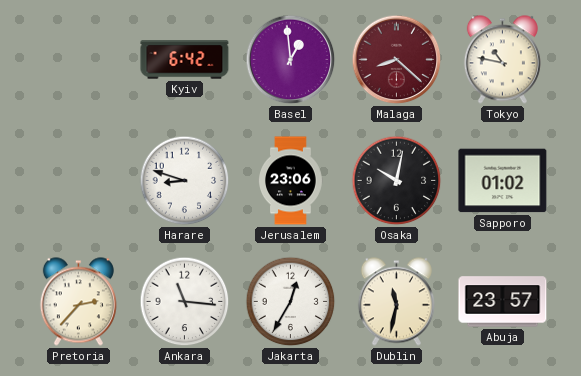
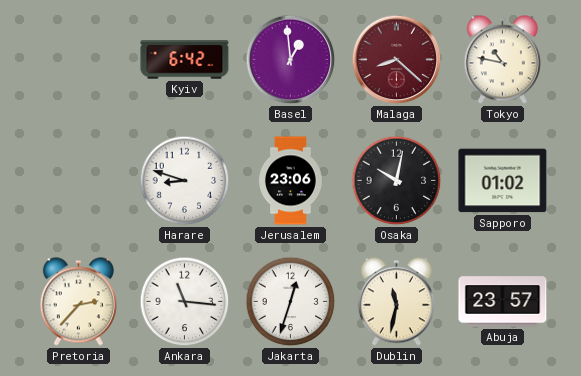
Jakarta: 12:35 -> 12:33 (291, 302)
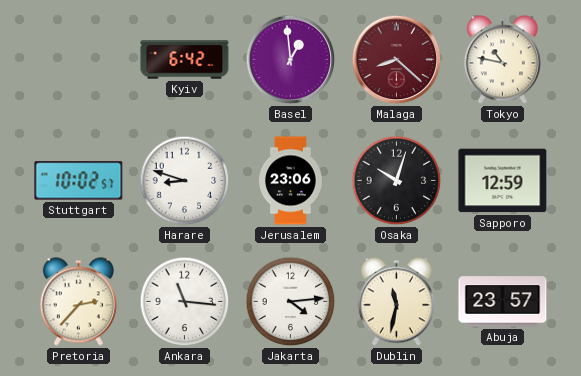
Stuttgart: none -> 10:02 (79, 181)
Osaka: 10:02 -> 10:03 (397, 181)
Sapporo: 01:02 -> 12:59 (503, 181)
Jakarta: 12:33 -> 4:14 (291, 302)
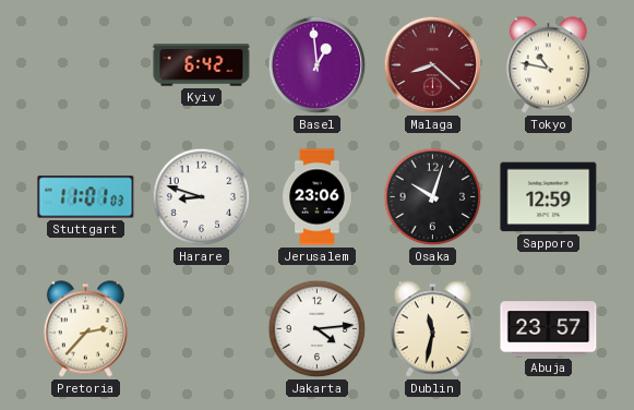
Stuttgart: 10:02 -> 11:01 (86, 197)
Ankara: 11:16 -> none (185, 302)
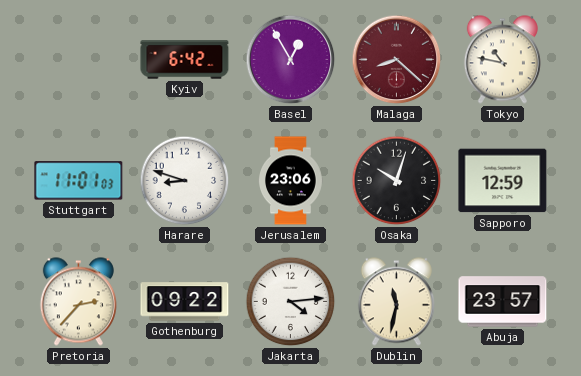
Basel: 12:59 -> 12:55 (291, 60)
Gothenburg: none -> 09:22 (185, 302)
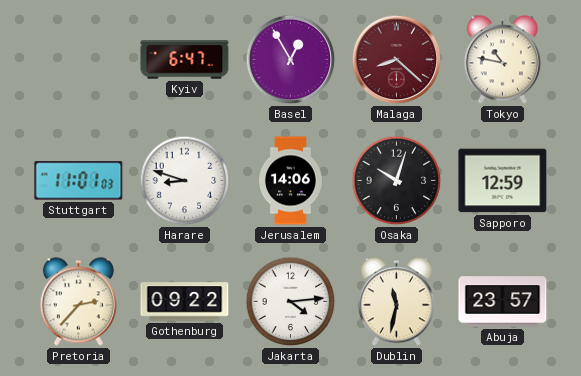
Kyiv: 6:42 -> 6:47 (185, 60)
Jerusalem: 23:06 -> 14:06 (291, 181)
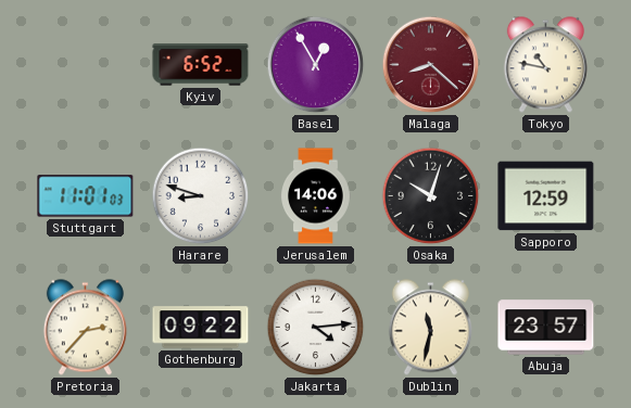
Kyiv: 6:47 -> 6:52 (201, 65)
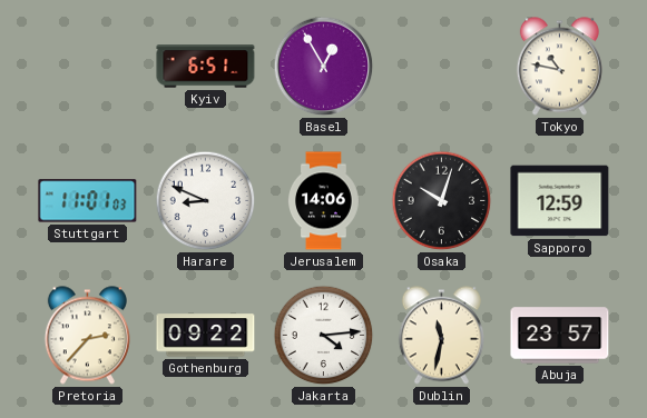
Kyiv: 6:52 -> 6:51 (206, 67)
Malaga: 8:22 -> none (431, 65)
Harare: 8:48 -> 8:49 (206, 201)
